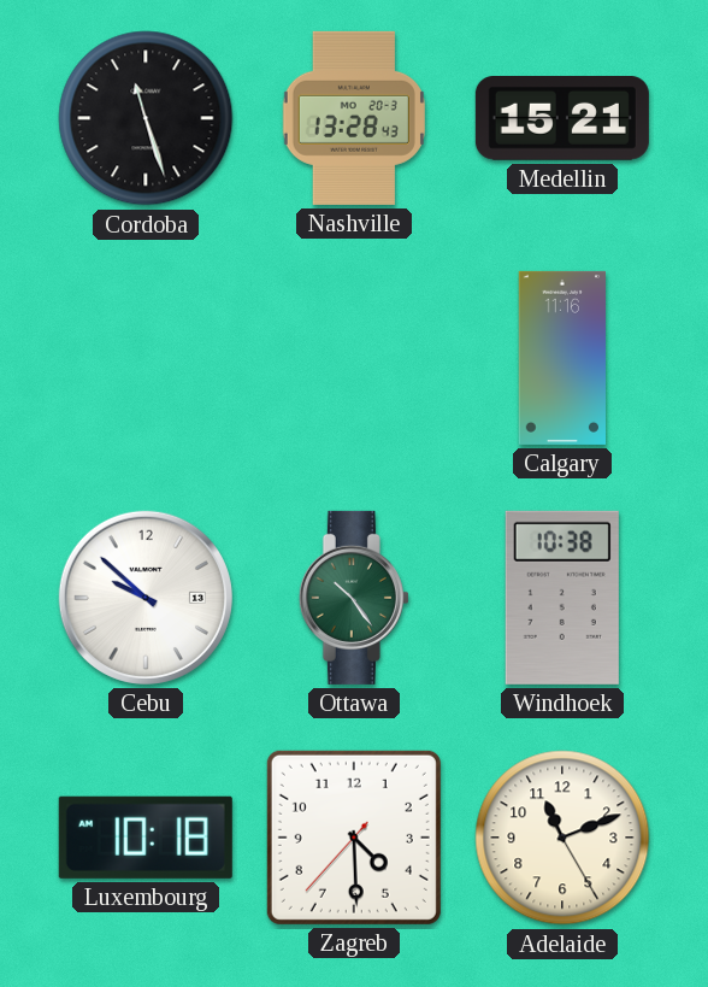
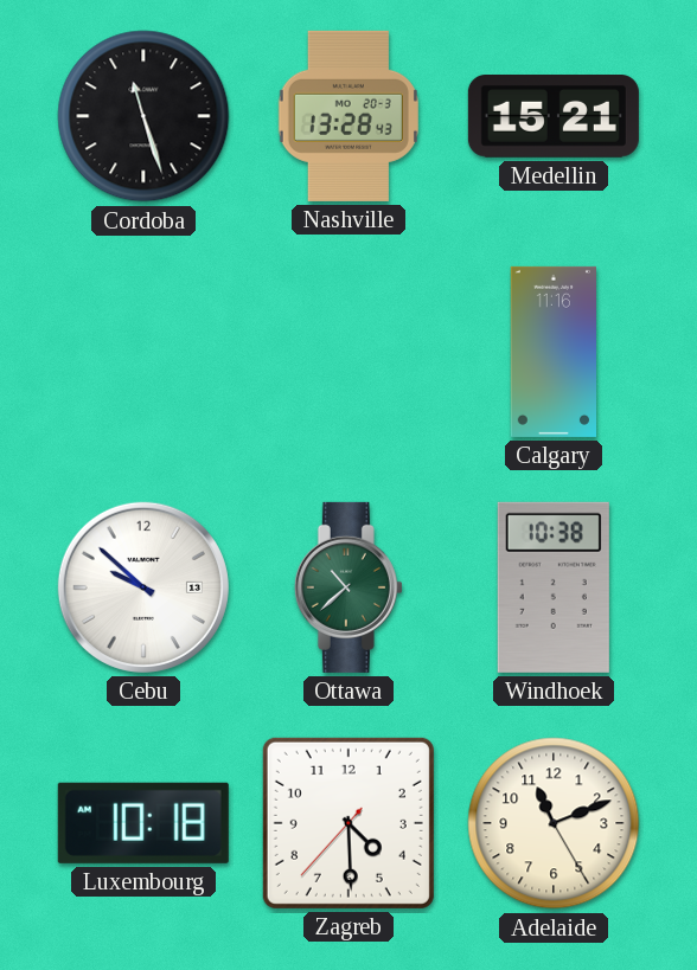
Ottawa: 10:24 -> 10:38 (348, 587)
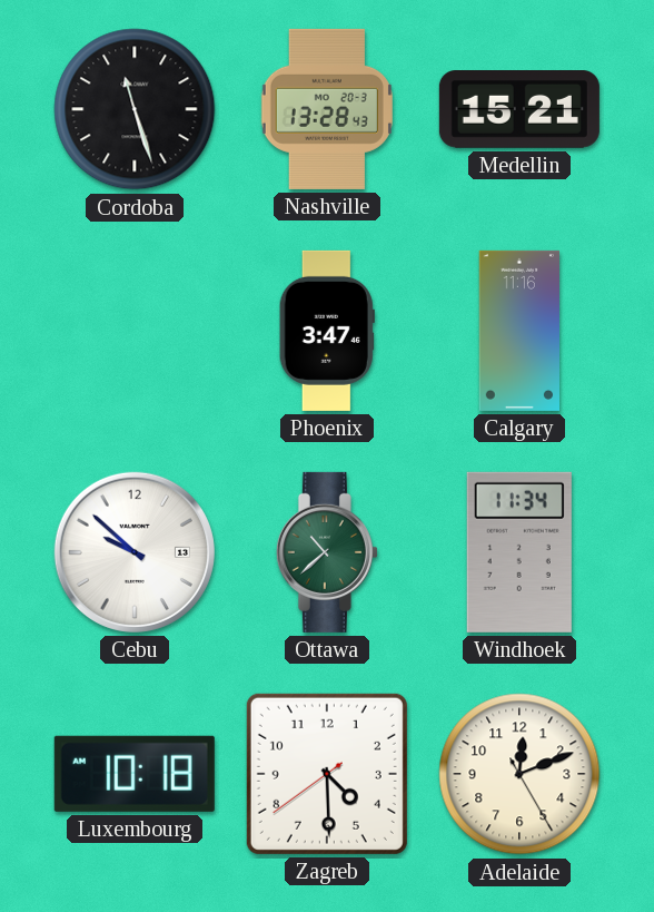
Phoenix: none -> 3:47 (327, 331)
Windhoek: 10:38 -> 11:34 (519, 552)
Zagreb: 4:29:37 -> 4:29:39 (327, 774)
Adelaide: 11:11 -> 12:11 (519, 774)
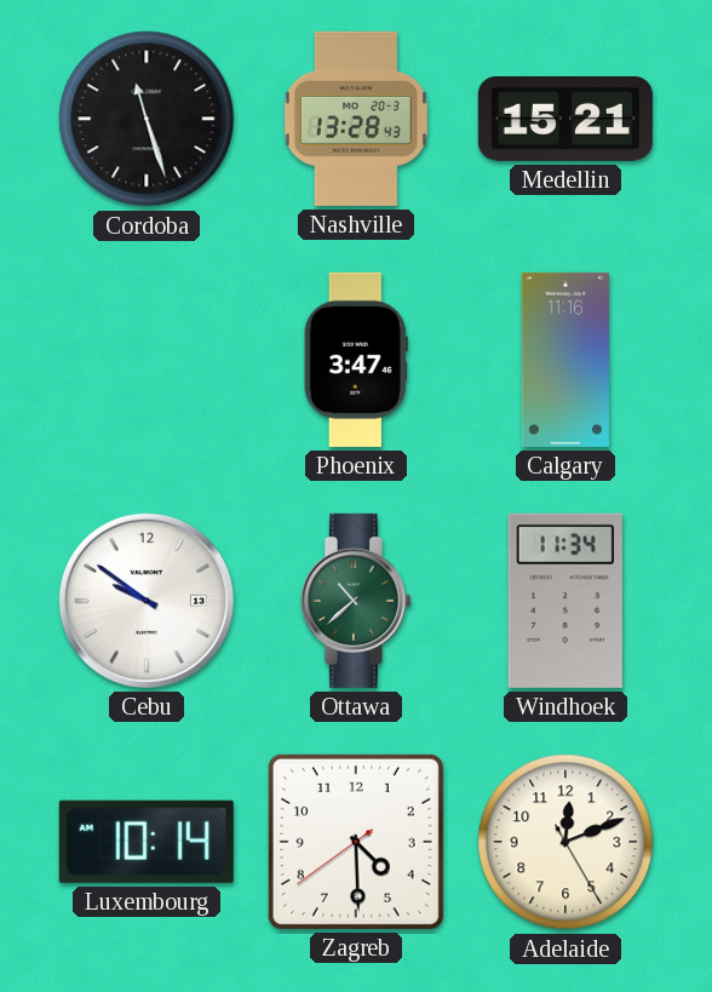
Cebu: 9:52 -> 9:51 (147, 601)
Luxembourg: 10:18 -> 10:14 (147, 842)
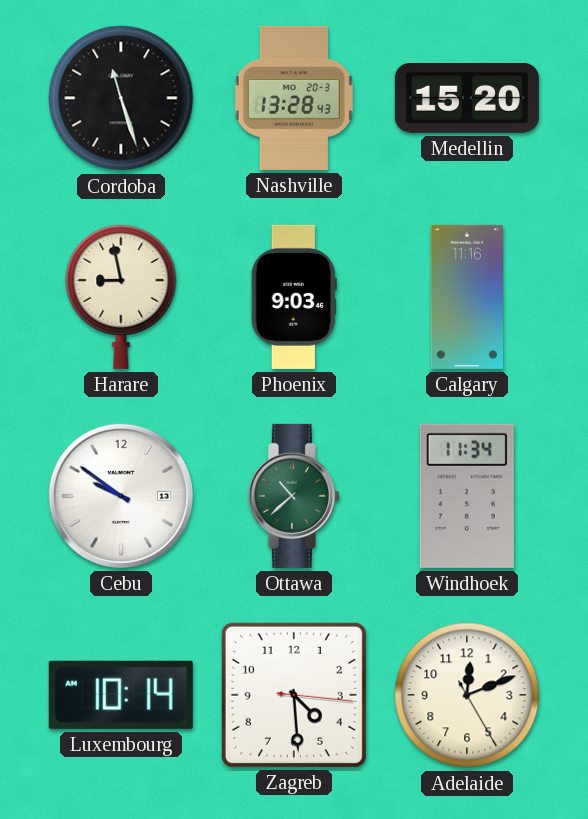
Medellin: 15:21 -> 15:20 (467, 99)
Harare: none -> 8:58 (121, 296)
Phoenix: 3:47 -> 9:03 (294, 297)
Zagreb: 4:29:39 -> 4:29:16 (294, 695)
